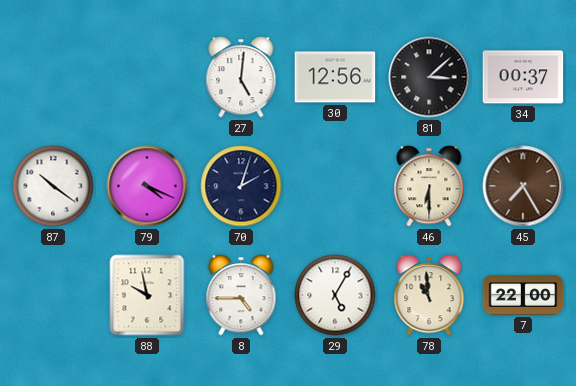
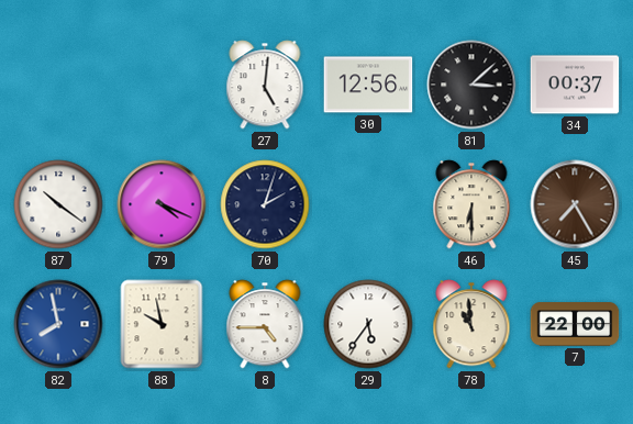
82: none -> 7:58 (58, 324)
29: 5:05 -> 5:36 (368, 324)
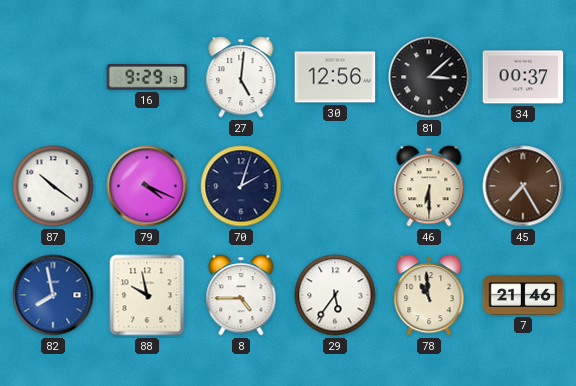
16: none -> 9:29 (147, 77)
7: 22:00 -> 21:46 (523, 295)
